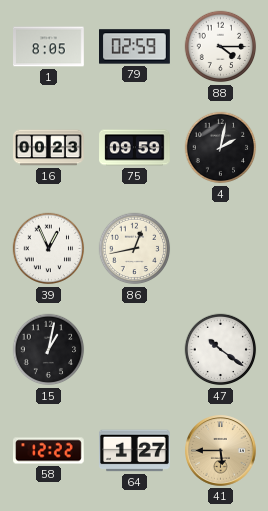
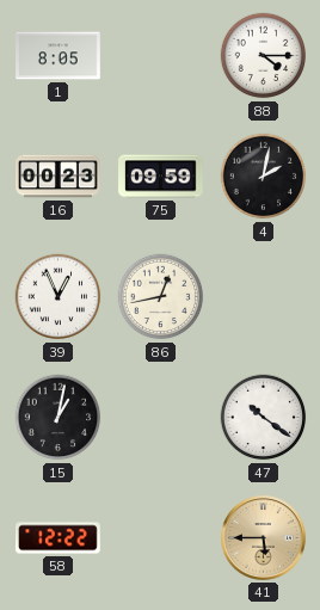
79: 02:59 -> none (135, 47)
64: 1:27 -> none (135, 451)
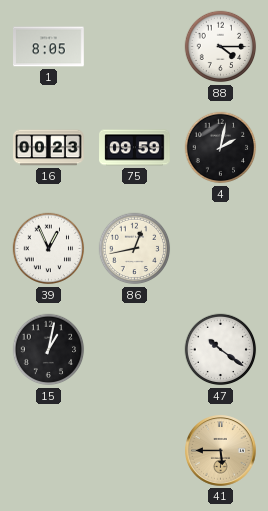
58: 12:22 -> none (59, 538)
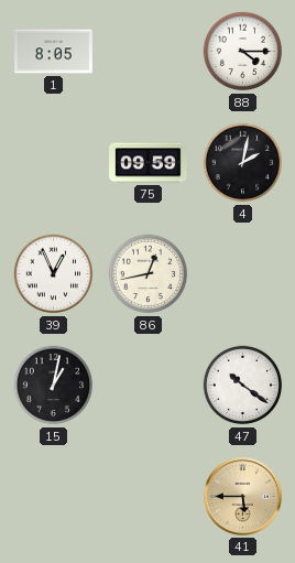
16: 00:23 -> none (49, 148)
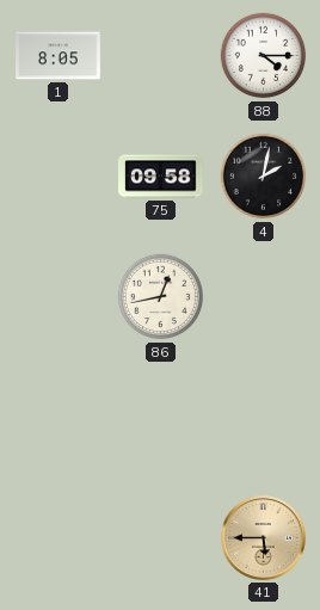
75: 09:59 -> 09:58 (161, 177)
39: 12:56 -> none (54, 274)
15: 1:02 -> none (54, 386)
47: 10:21 -> none (243, 386)
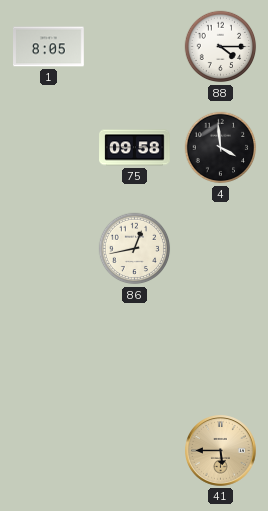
4: 2:02 -> 3:59 (221, 148)
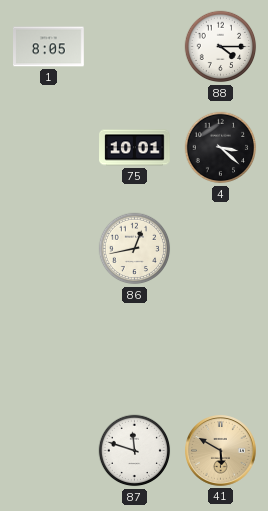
75: 09:58 -> 10:01 (135, 148)
4: 3:59 -> 3:22 (221, 148)
87: none -> 11:48 (135, 451)
41: 5:45 -> 5:50 (221, 451)
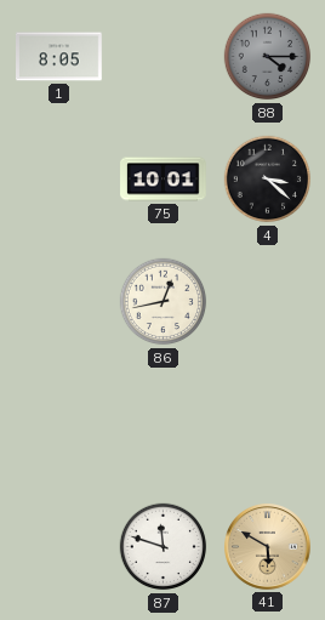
88 dial: white -> grey (268, 57)
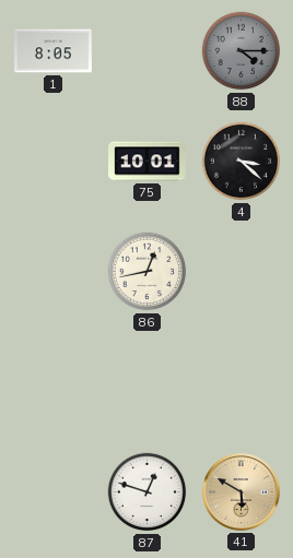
87: 11:48 -> 12:48 (148, 492)
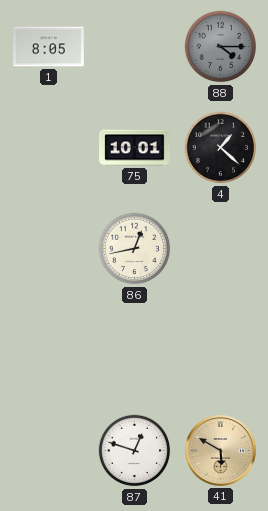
4: 3:22 -> 1:22 (221, 148)
